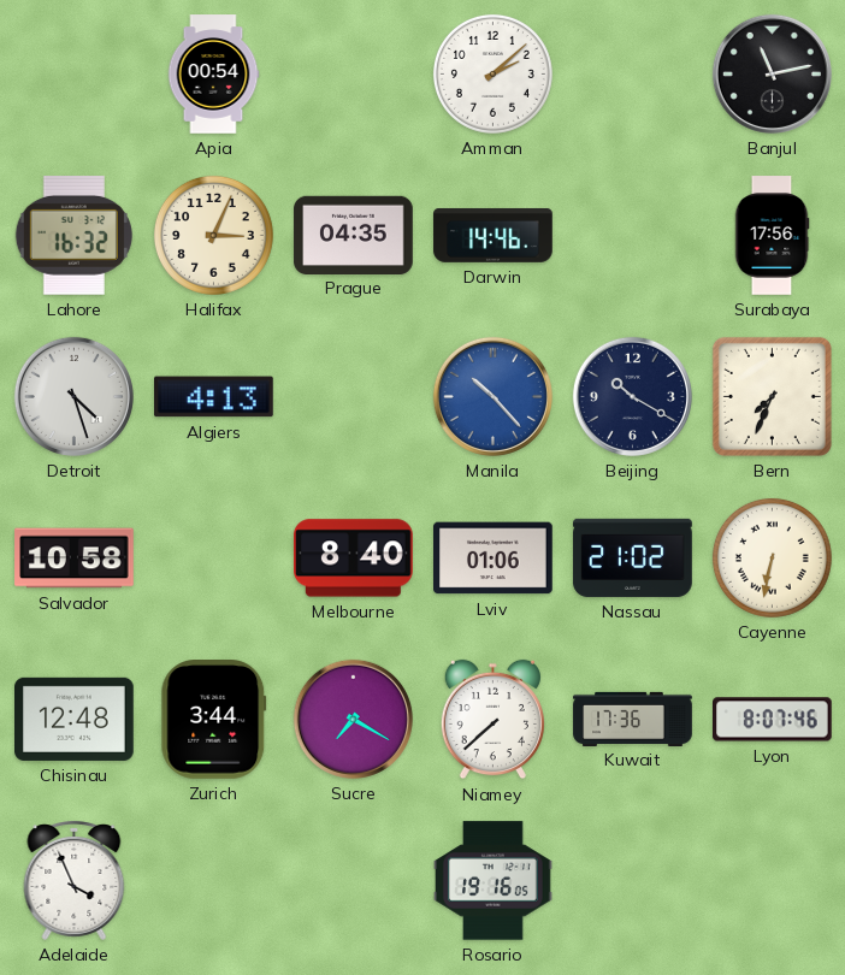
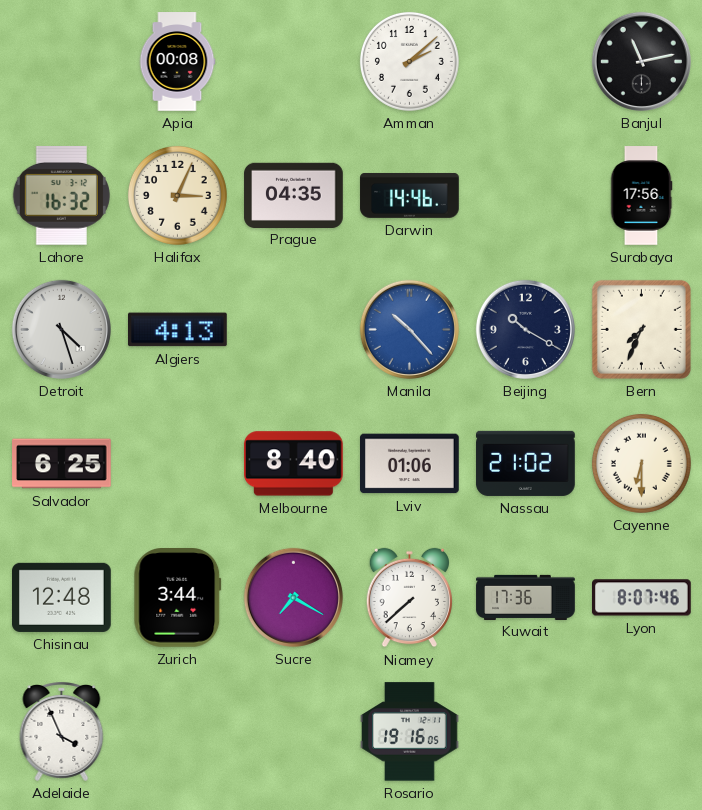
Apia: 00:54 -> 00:08 (177, 62)
Salvador: 10:58 -> 6:25 (62, 464)
Cayenne: 6:32 -> 6:30 (641, 463)
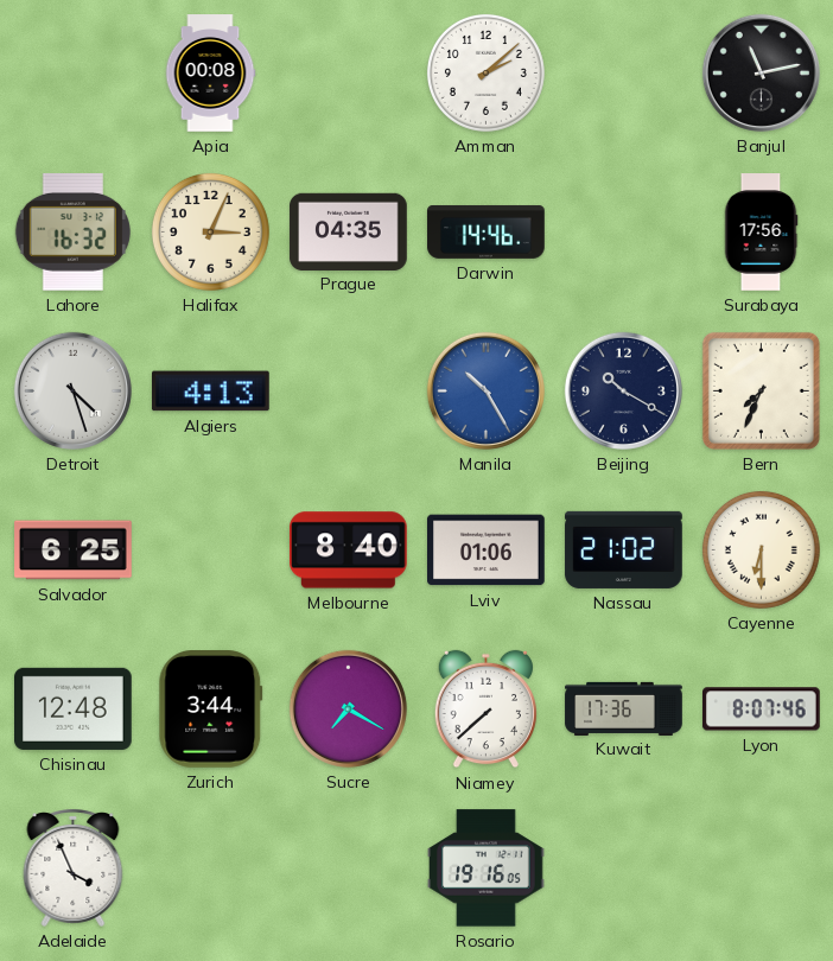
Manila: 10:23 -> 10:25 (485, 390)
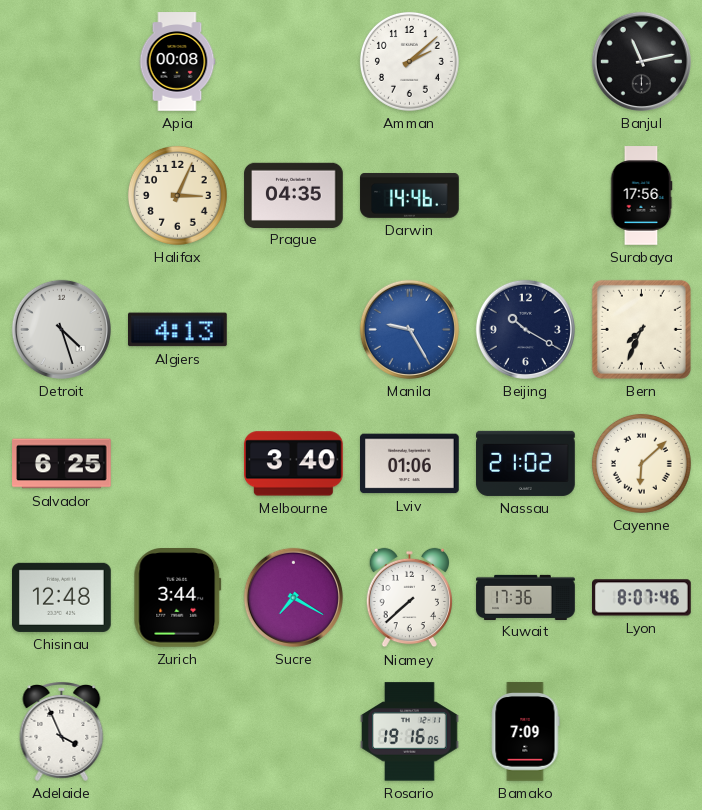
Lahore: 16:32 -> none (72, 231)
Manila: 10:25 -> 9:25 (409, 329)
Melbourne: 8:40 -> 3:40 (294, 464)
Cayenne: 6:30 -> 6:08 (641, 463)
Bamako: none -> 7:09 (525, 732)
